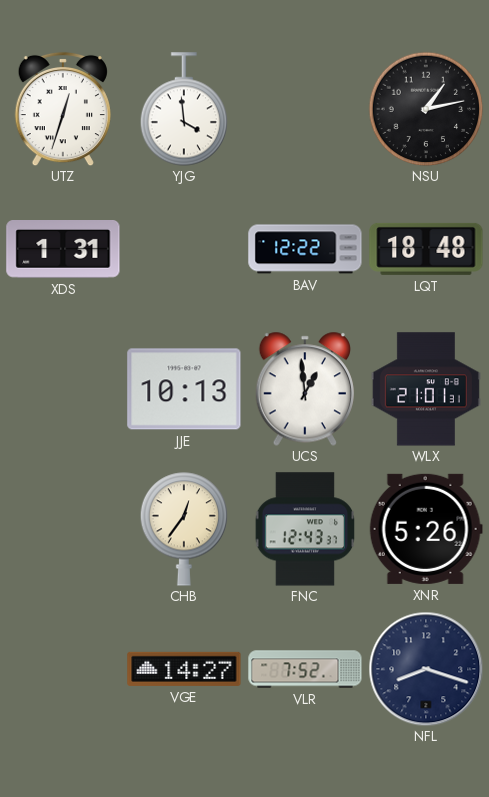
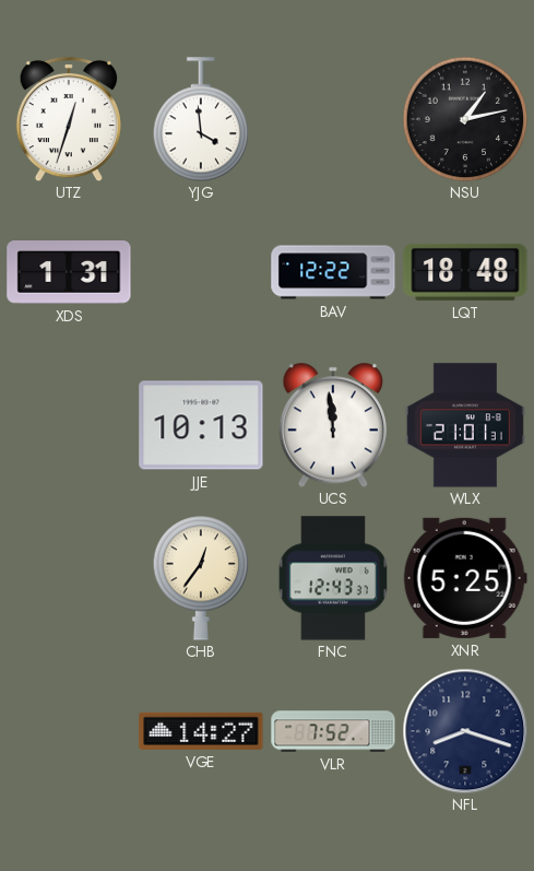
UCS: 12:59 -> 11:59 (333, 425)
XNR: 5:26 -> 5:25 (465, 578)
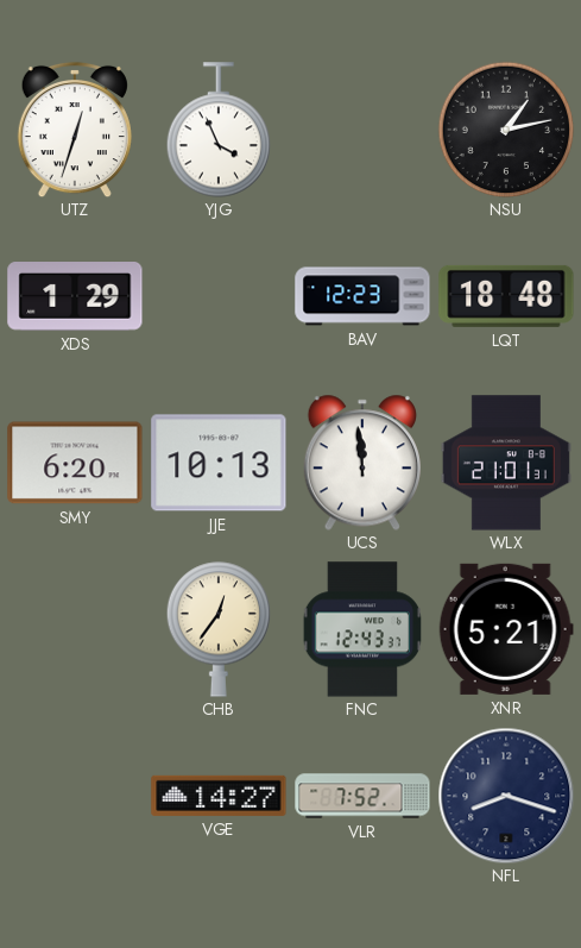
YJG: 3:59 -> 3:56 (219, 130)
XDS: 1:31 -> 1:29 (75, 297)
BAV: 12:22 -> 12:23 (362, 296)
SMY: none -> 6:20 (75, 463)
XNR: 5:25 -> 5:21 (506, 629)
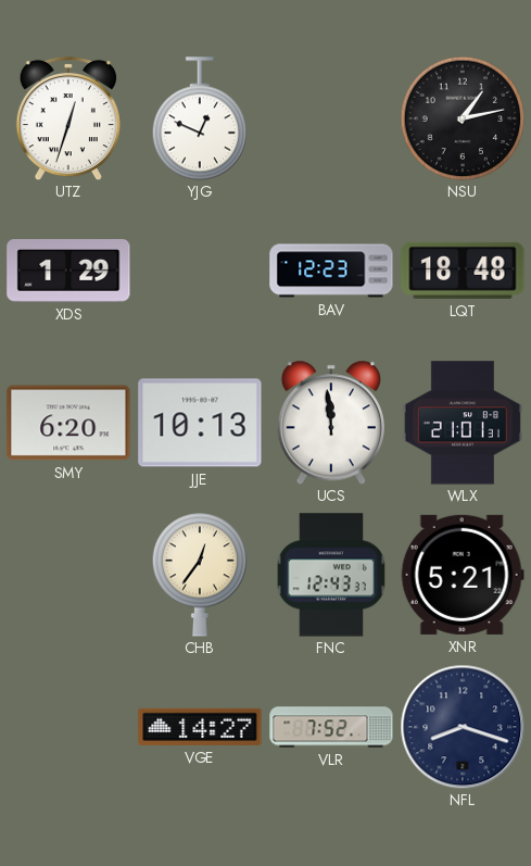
YJG: 3:56 -> 12:49 (200, 118)
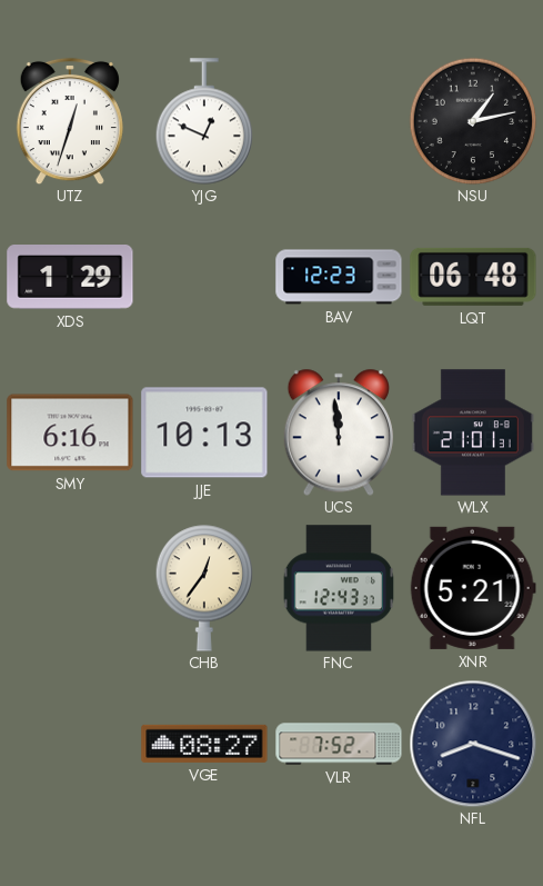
LQT: 18:48 -> 06:48 (473, 277)
SMY: 6:20 -> 6:16 (70, 432)
VGE: 14:27 -> 08:27 (204, 744)
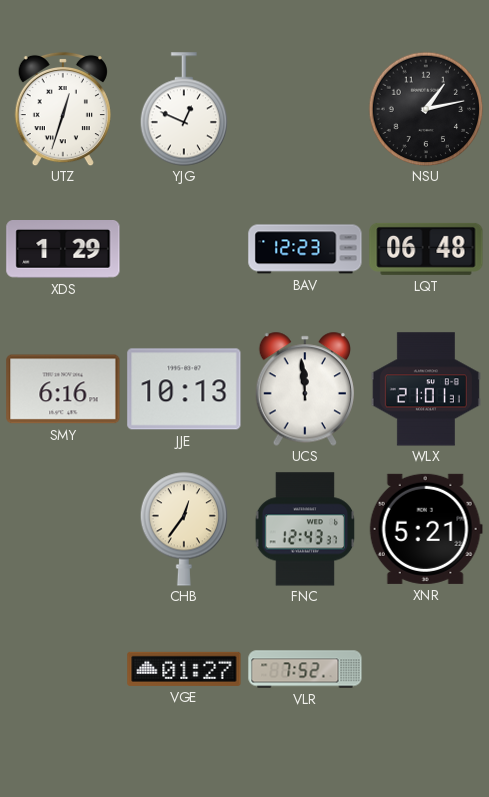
VGE: 08:27 -> 01:27 (184, 669)
NFL: 8:18 -> none (473, 744)
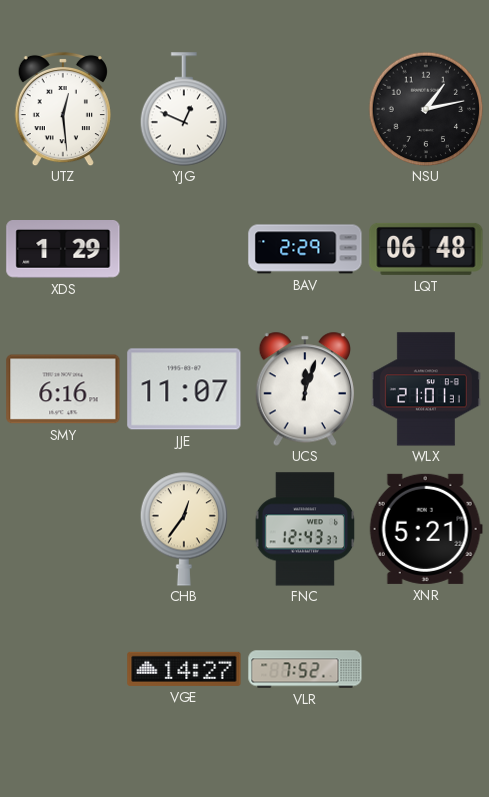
UTZ: 12:33 -> 12:29 (63, 109)
BAV: 12:23 -> 2:29 (305, 249)
JJE: 10:13 -> 11:07 (184, 389)
UCS: 11:59 -> 12:03 (305, 389)
VGE: 01:27 -> 14:27 (184, 669)
